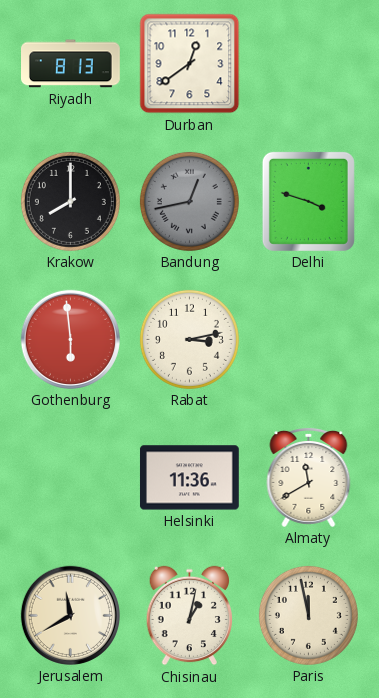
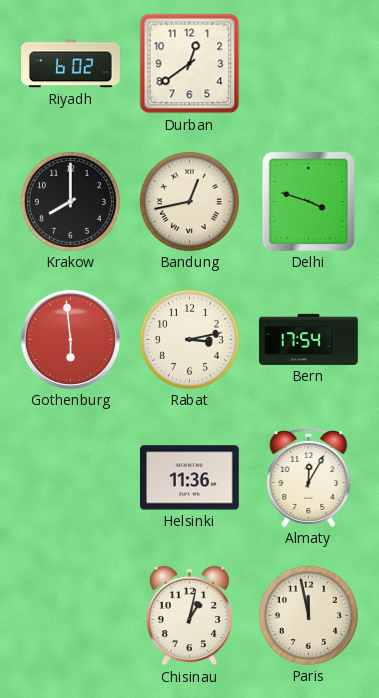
Riyadh: 8:13 -> 6:02 (71, 64)
Bandung dial: grey -> cream (189, 201)
Bern: none -> 17:54 (309, 339)
Almaty: 11:40 -> 12:05 (309, 477)
Jerusalem: 11:40 -> none (70, 615)
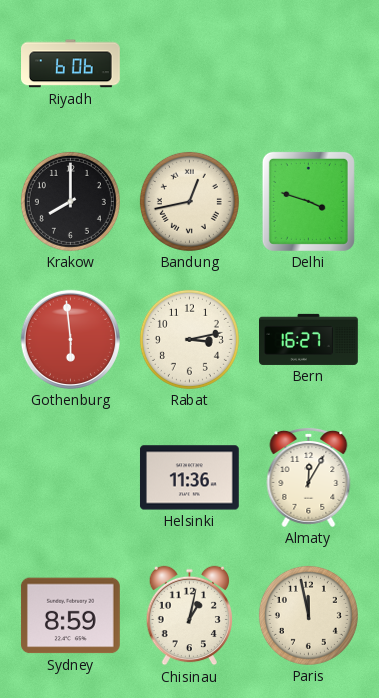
Riyadh: 6:02 -> 6:06 (71, 64)
Durban: 12:39 -> none (190, 64)
Bern: 17:54 -> 16:27 (309, 339)
Sydney: none -> 8:59 (70, 616)
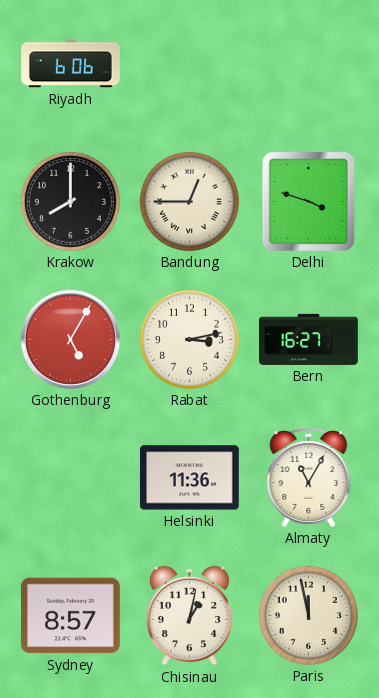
Bandung: 12:43 -> 12:45 (189, 201)
Gothenburg: 5:59 -> 5:05 (70, 339)
Almaty: 12:05 -> 11:05 (309, 477)
Sydney: 8:59 -> 8:57 (70, 616)
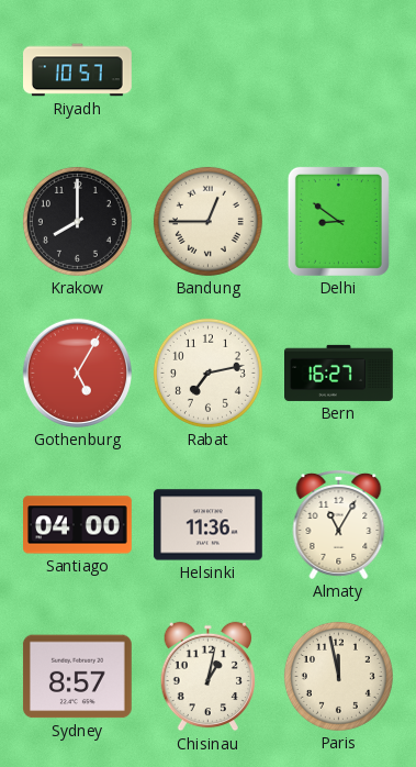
Riyadh: 6:06 -> 10:57 (78, 70)
Delhi: 3:48 -> 8:51 (338, 221)
Rabat: 3:13 -> 7:13 (207, 373)
Santiago: none -> 04:00 (78, 525)
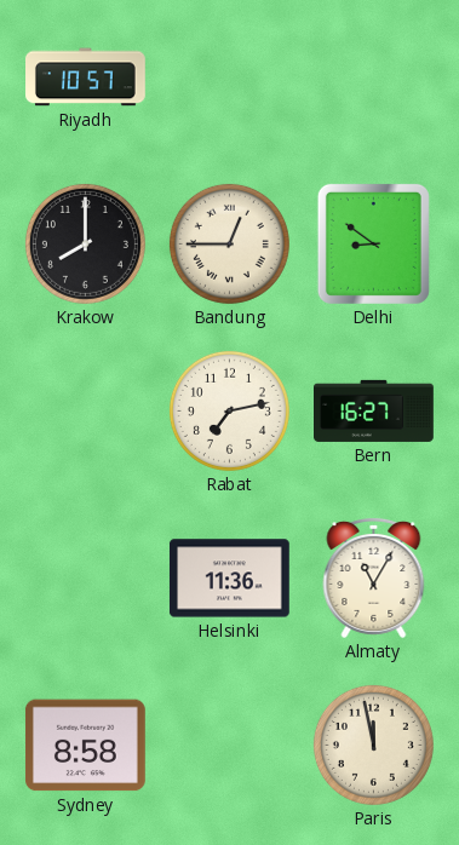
Gothenburg: 5:05 -> none (77, 373)
Santiago: 04:00 -> none (78, 525)
Sydney: 8:57 -> 8:58 (85, 746)
Chisinau: 1:02 -> none (207, 677)
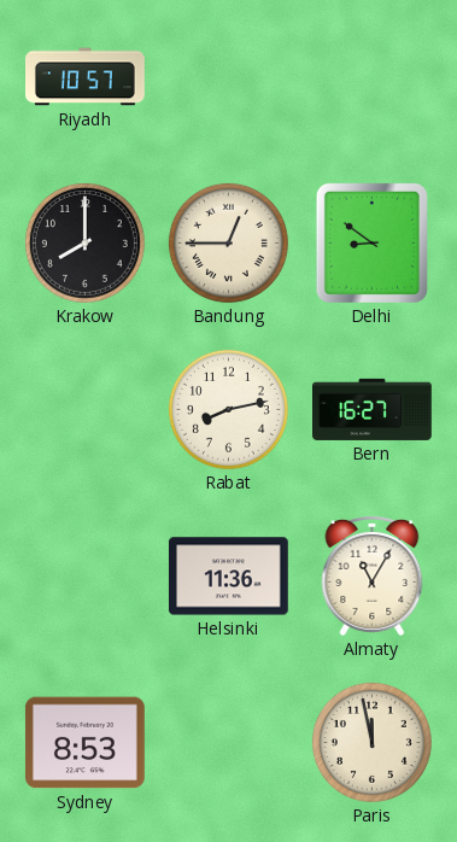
Rabat: 7:13 -> 8:13 (228, 409)
Sydney: 8:58 -> 8:53 (84, 743)
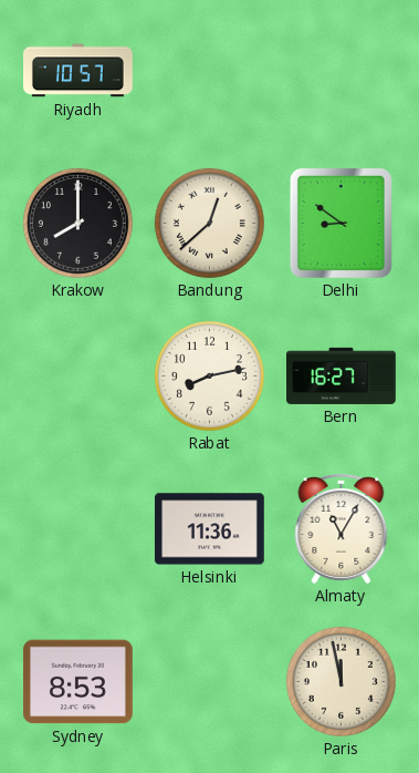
Bandung: 12:45 -> 12:38 (209, 223)
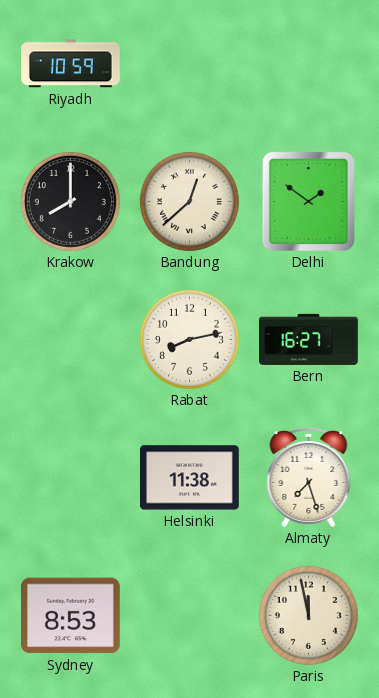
Riyadh: 10:57 -> 10:59 (71, 64)
Delhi: 8:51 -> 1:51 (308, 201)
Helsinki: 11:36 -> 11:38 (189, 478)
Almaty: 11:05 -> 7:27 (309, 477)
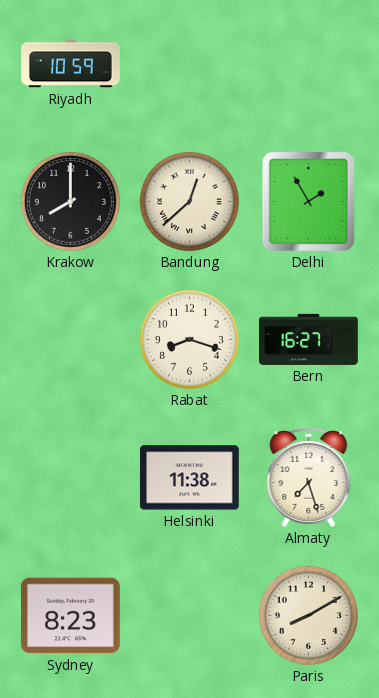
Delhi: 1:51 -> 1:55 (308, 201)
Rabat: 8:13 -> 8:18 (189, 339)
Sydney: 8:53 -> 8:23 (70, 616)
Paris: 11:58 -> 8:10 (308, 615)
